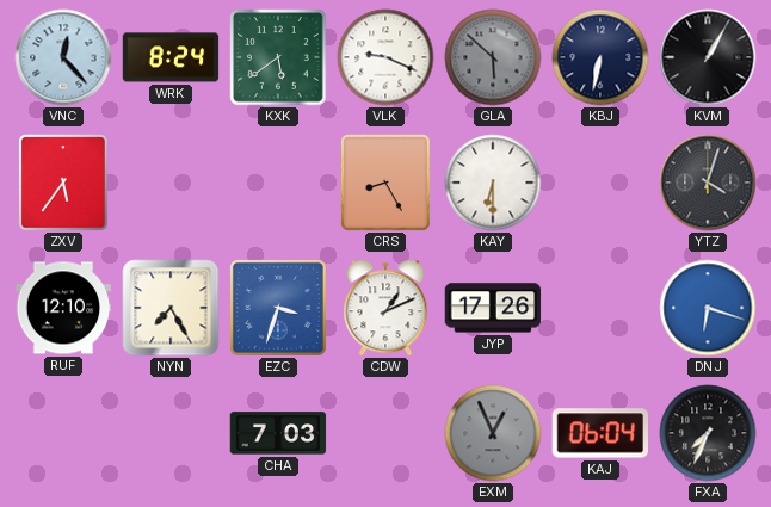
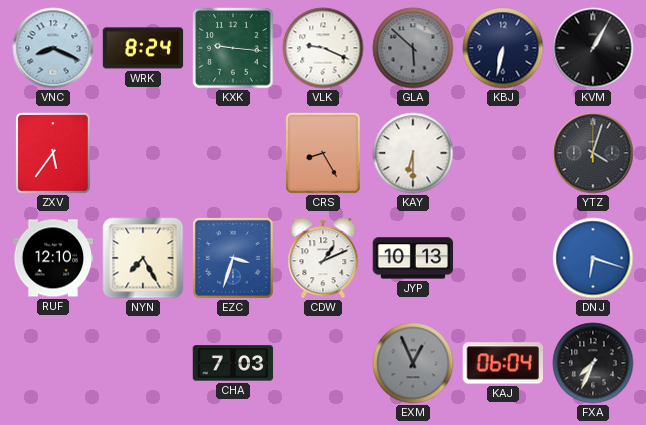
VNC: 12:23 -> 8:19 (53, 48)
KXK: 5:39 -> 9:16 (233, 48)
JYP: 17:26 -> 10:13 (413, 258)
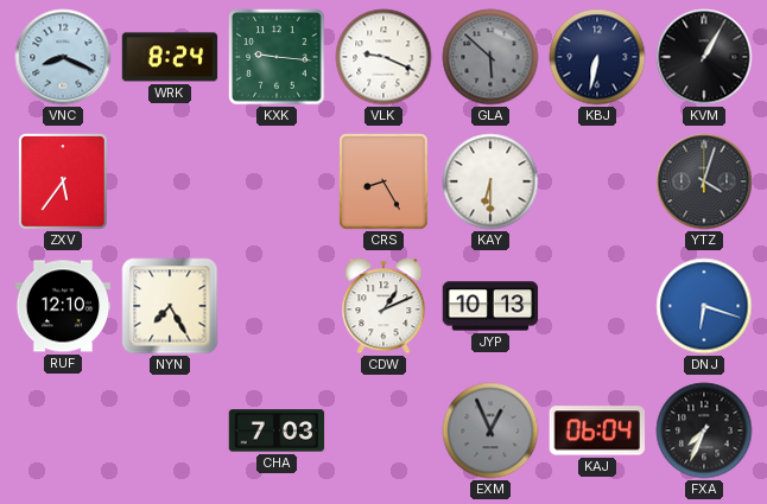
EZC: 3:33 -> none (233, 258)
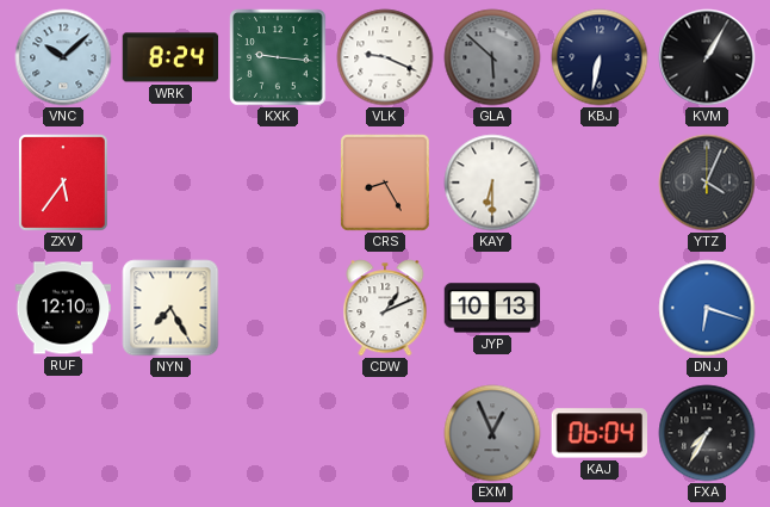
VNC: 8:19 -> 10:08 (63, 57)
YTZ: 4:03 -> 4:04 (707, 183)
CHA: 7:03 -> none (277, 430)
FXA: 7:34 -> 7:35 (707, 433)
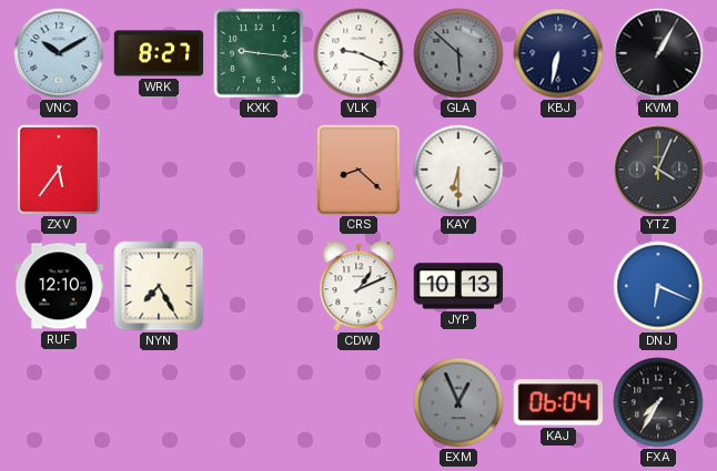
VNC: 10:08 -> 10:10 (59, 53)
WRK: 8:24 -> 8:27 (159, 53)
CRS: 8:25 -> 8:22 (360, 171)
DNJ: 6:18 -> 6:19 (658, 286)
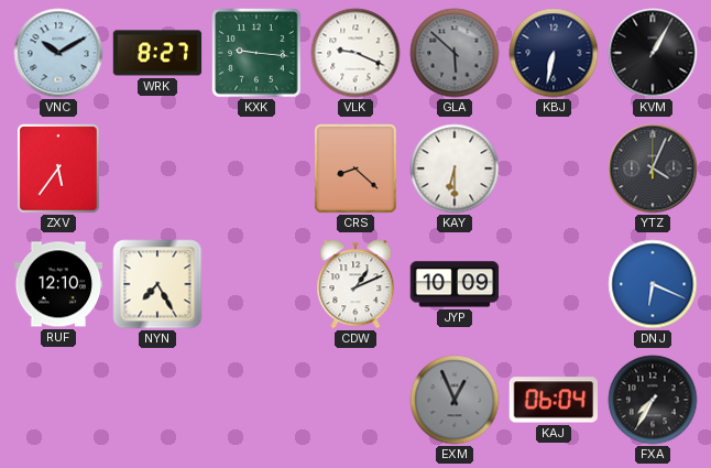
JYP: 10:13 -> 10:09 (455, 284)
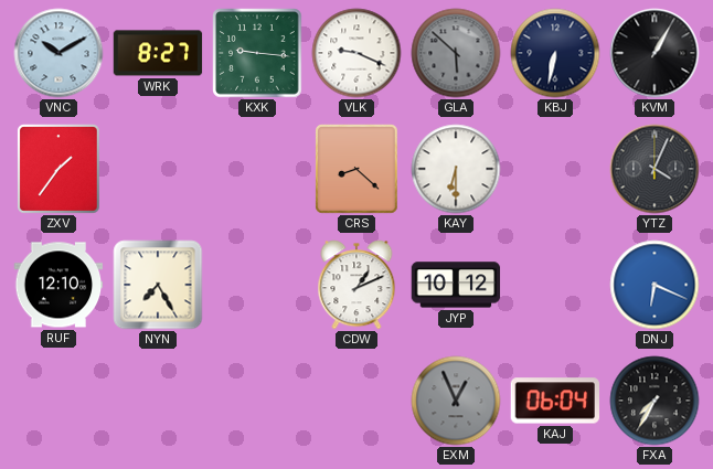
ZXV: 5:36 -> 1:36 (60, 170)
JYP: 10:09 -> 10:12 (456, 285)
